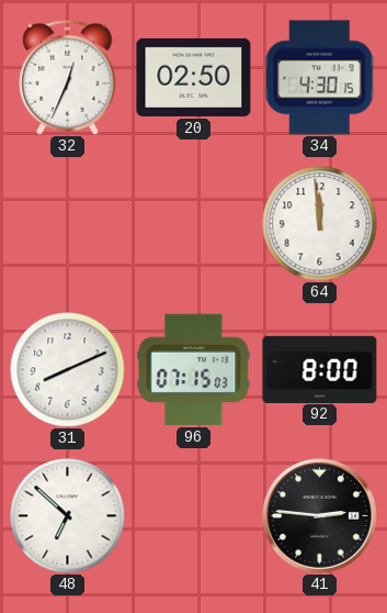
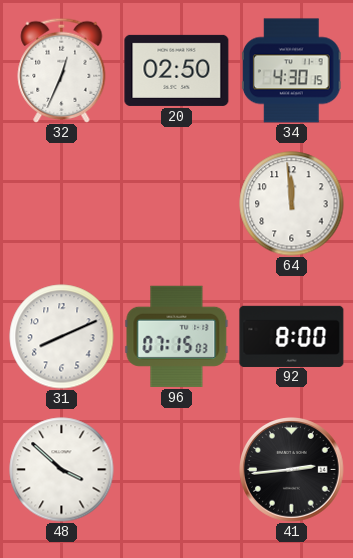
48: 6:52 -> 3:52 (62, 470)
41: 2:46 -> 2:44 (292, 470)
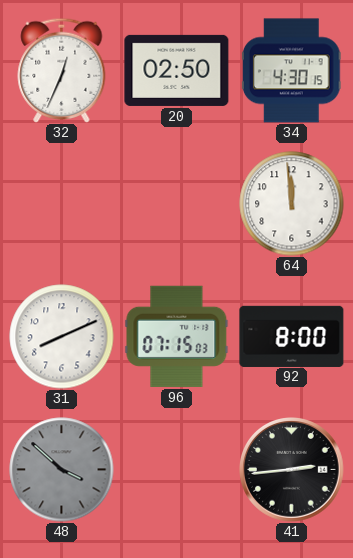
48 dial: white -> grey (62, 470)
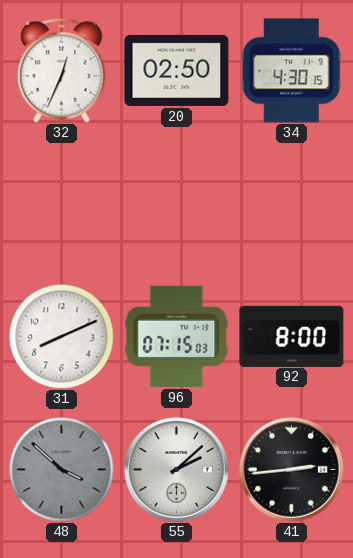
64: 11:59 -> none (292, 204)
55: none -> 2:08 (177, 470)
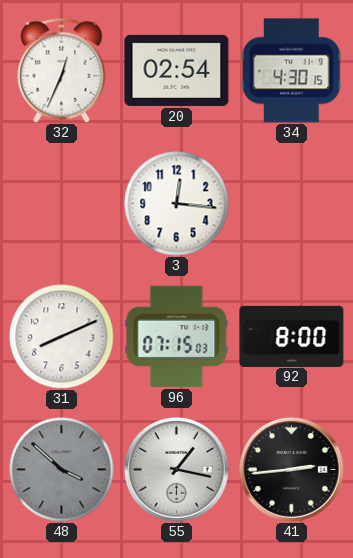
20: 02:50 -> 02:54 (177, 70)
3: none -> 12:16 (177, 204)
55: 2:08 -> 1:17 (177, 470)
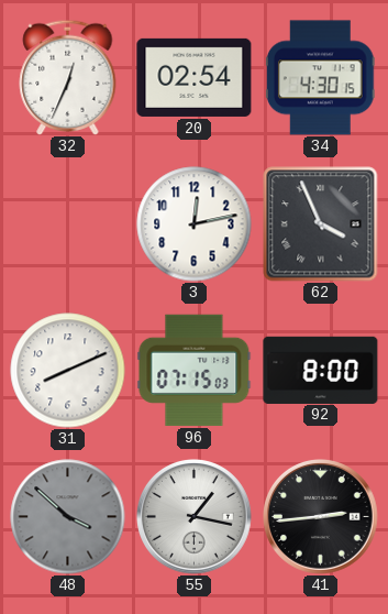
3: 12:16 -> 12:13 (195, 224)
62: none -> 3:56 (321, 224)
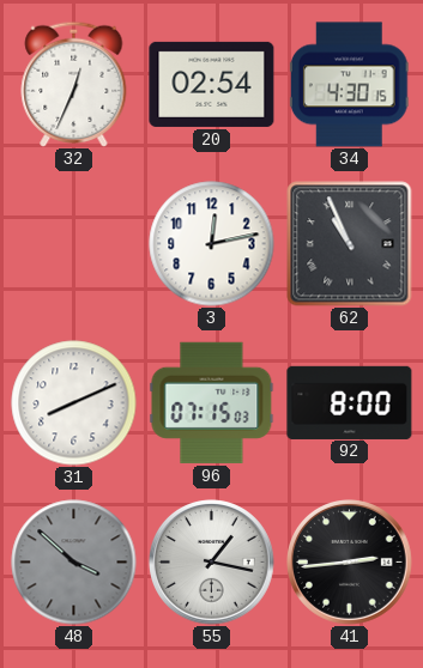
62: 3:56 -> 10:56 (350, 244)
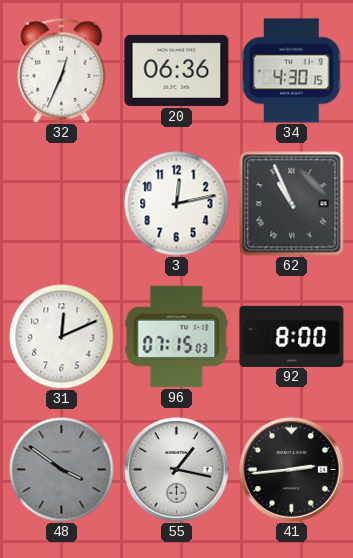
20: 02:54 -> 06:36 (177, 70)
31: 8:11 -> 12:11 (62, 337)
48: 3:52 -> 3:51 (62, 470)
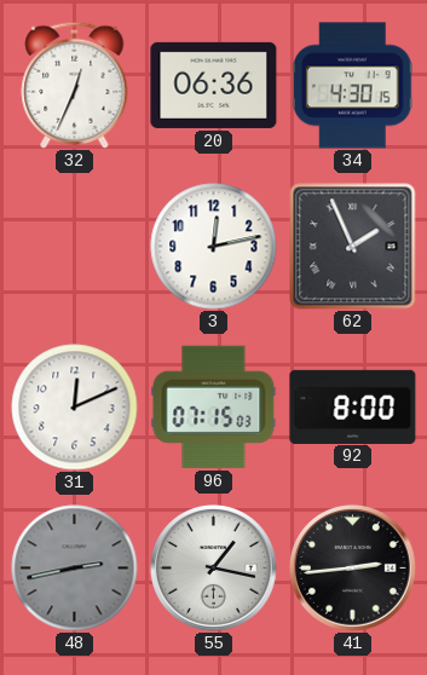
62: 10:56 -> 1:56 (353, 247)
48: 3:51 -> 2:43 (75, 569)
